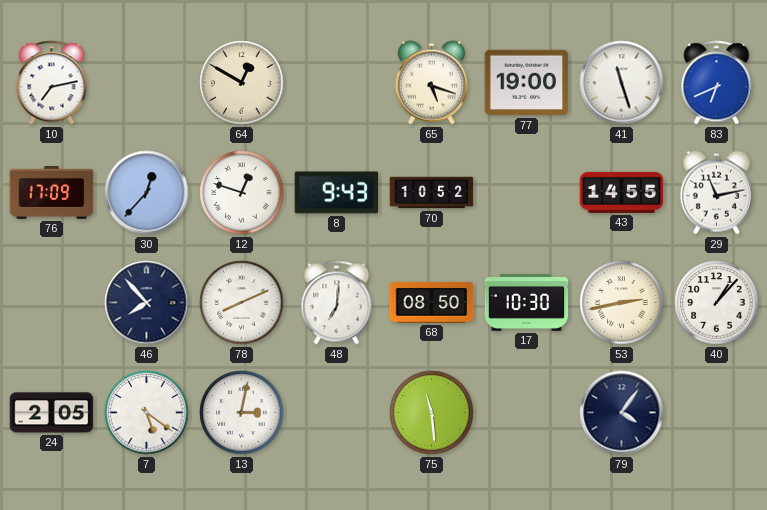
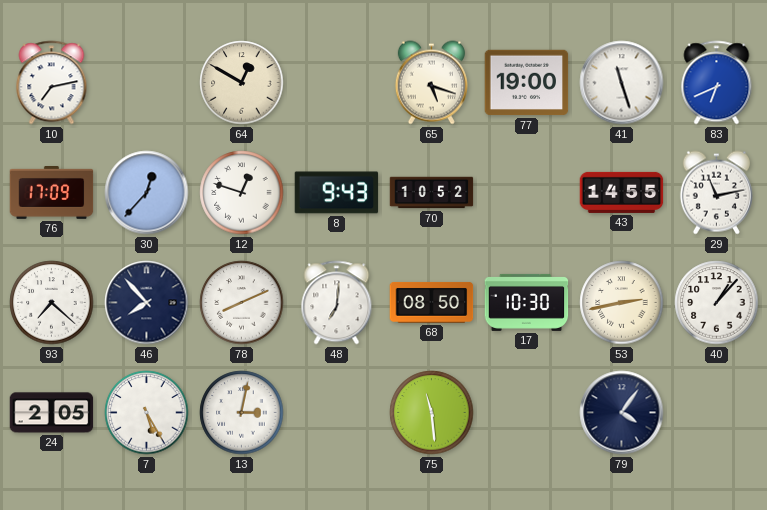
93: none -> 7:22 (52, 303)
7: 5:21 -> 5:25 (147, 413)
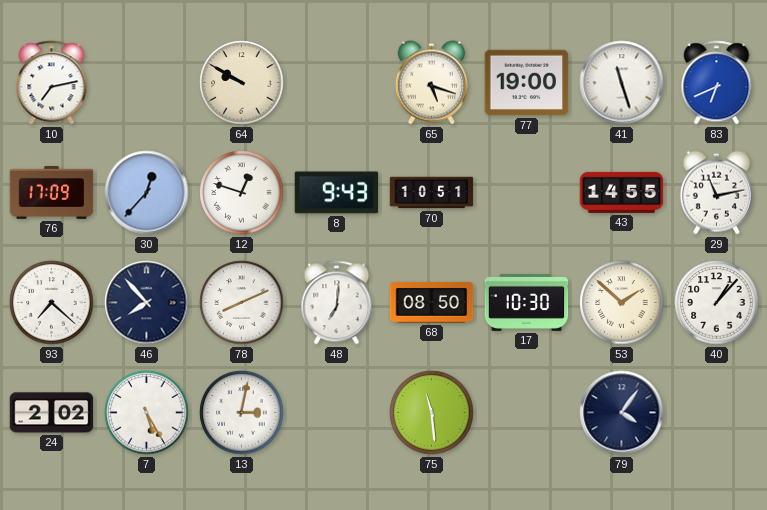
64: 12:50 -> 9:50 (242, 83)
70: 10:52 -> 10:51 (432, 193)
53: 2:43 -> 1:52 (622, 303)
24: 2:05 -> 2:02 (52, 413)
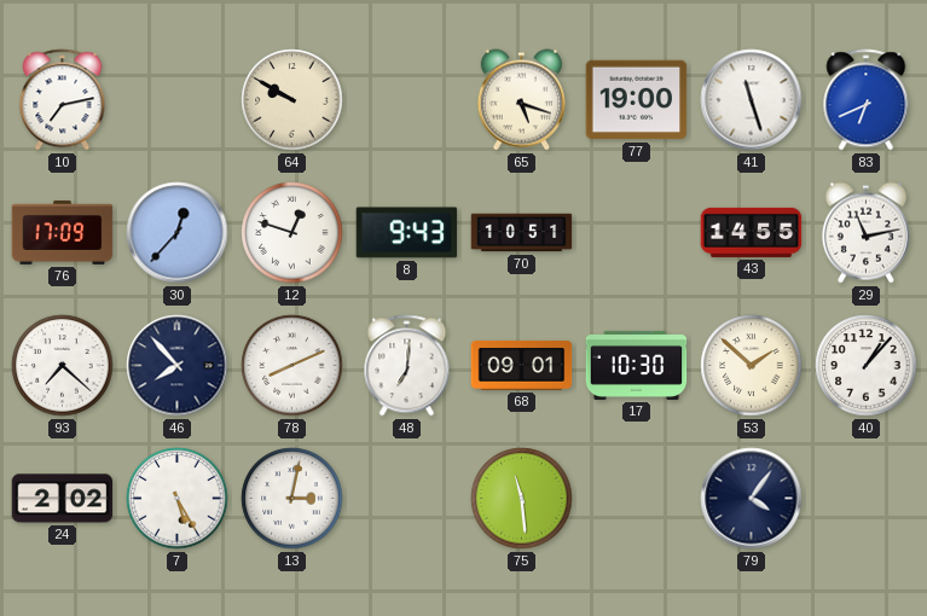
68: 08:50 -> 09:01 (522, 365)
